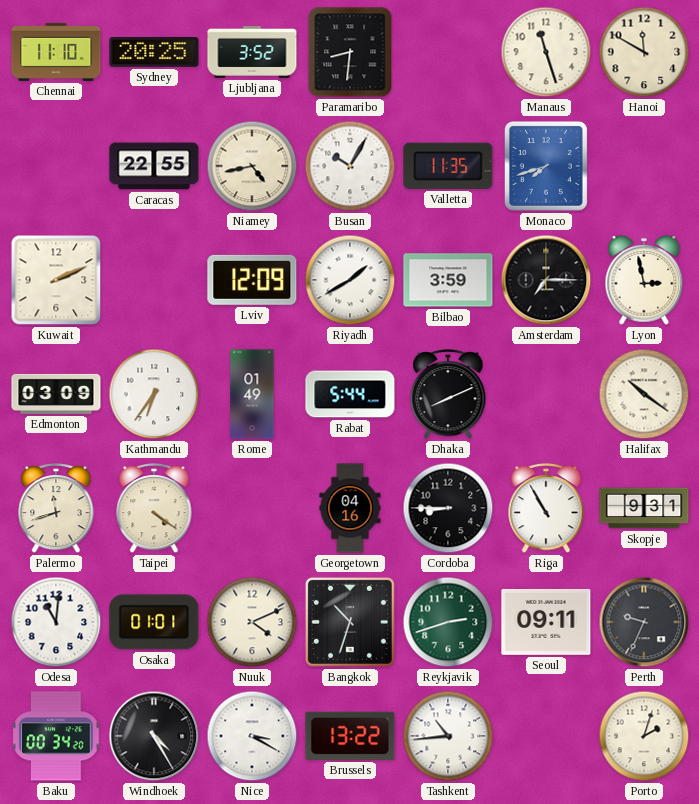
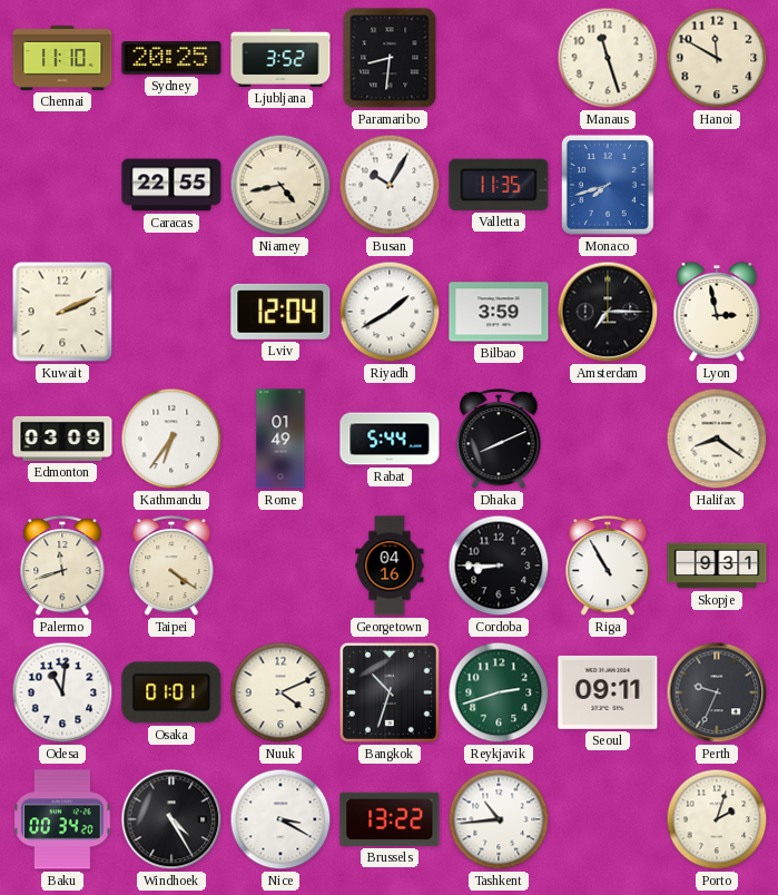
Lviv: 12:09 -> 12:04 (280, 312)
Halifax: 10:21 -> 8:21 (717, 439)
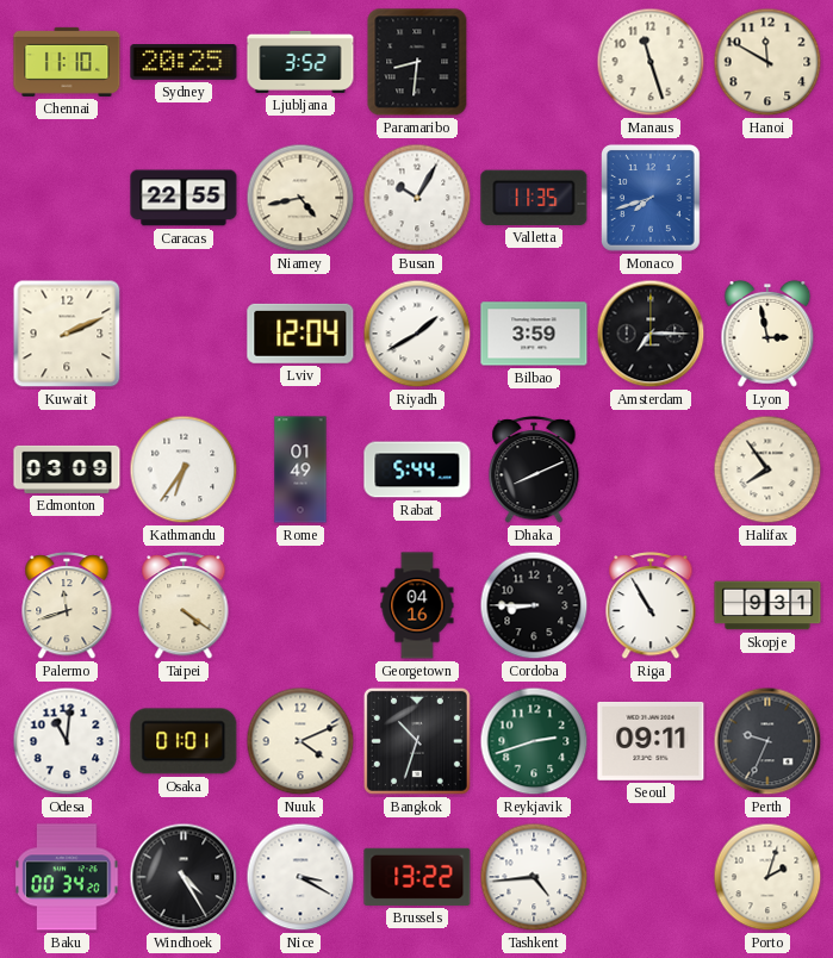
Halifax: 8:21 -> 7:54 (767, 469)
Tashkent: 10:44 -> 4:44 (534, 877)
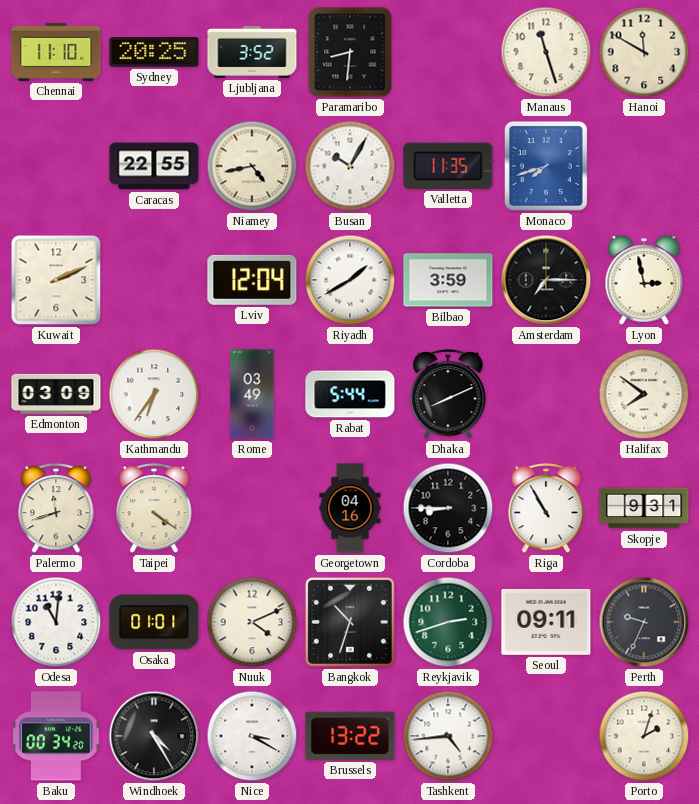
Rome: 01:49 -> 03:49 (252, 394)
Halifax: 7:54 -> 7:51 (644, 394)
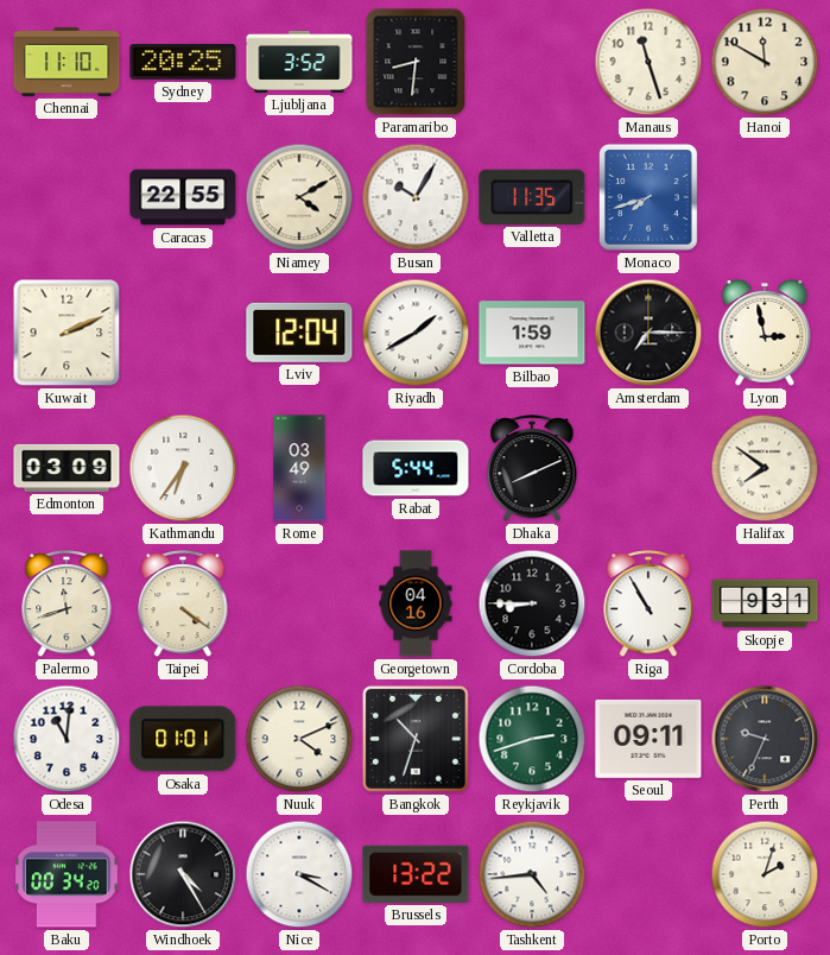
Niamey: 4:43 -> 4:10 (299, 197)
Bilbao: 3:59 -> 1:59 (532, 333)
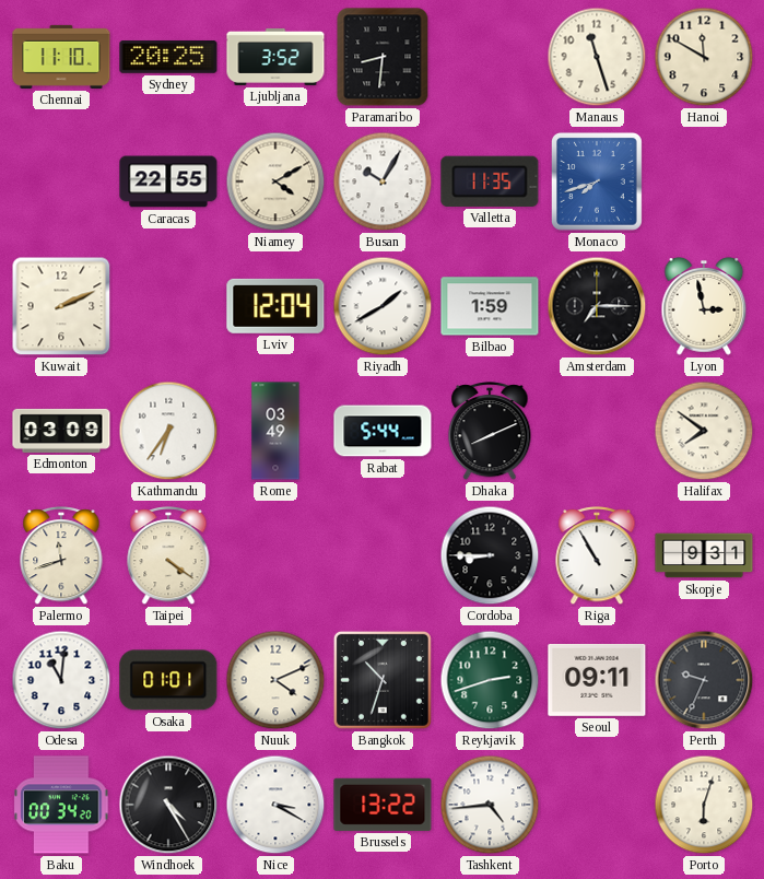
Georgetown: 04:16 -> none (416, 603)
Porto: 2:03 -> 6:03 (704, 805)
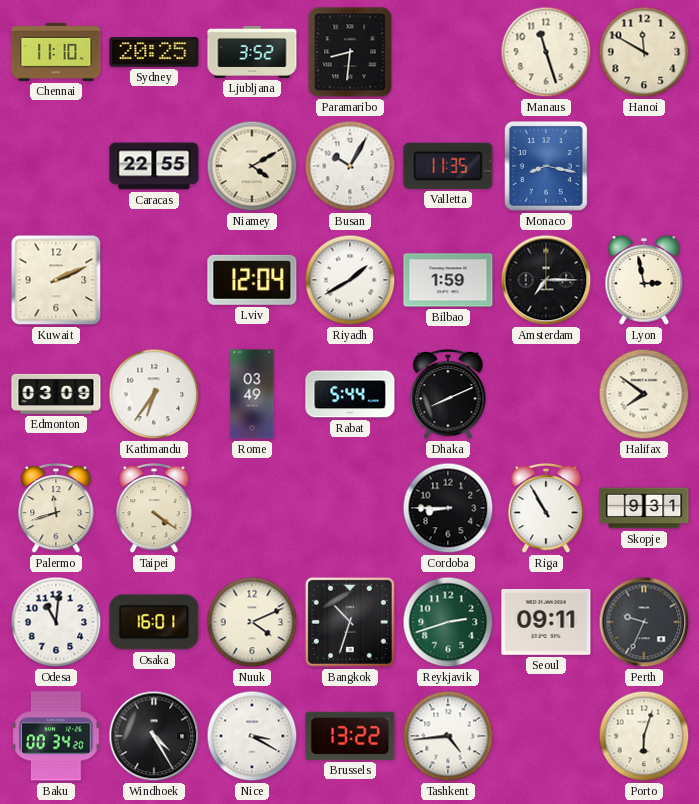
Monaco: 7:42 -> 8:17 (546, 166)
Osaka: 01:01 -> 16:01 (154, 622)
